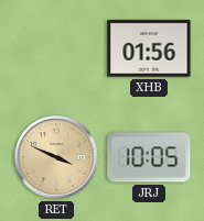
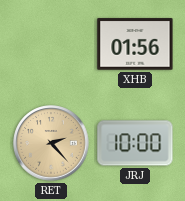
RET: 3:49 -> 2:23 (51, 143)
JRJ: 10:05 -> 10:00 (135, 143)
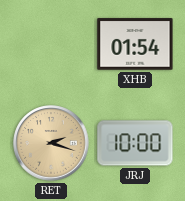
XHB: 01:56 -> 01:54 (135, 44)
RET: 2:23 -> 2:18 (51, 143)
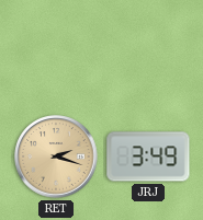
XHB: 01:54 -> none (135, 44)
JRJ: 10:00 -> 3:49 (148, 157)
